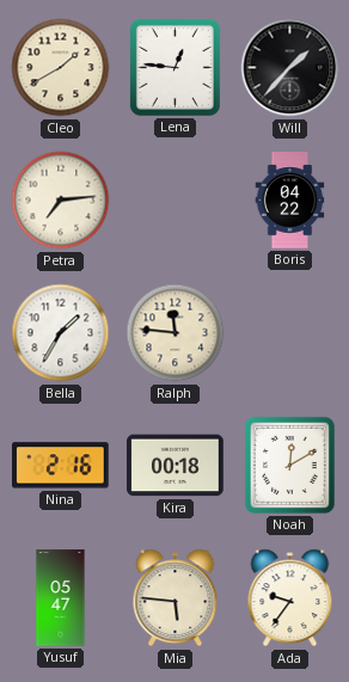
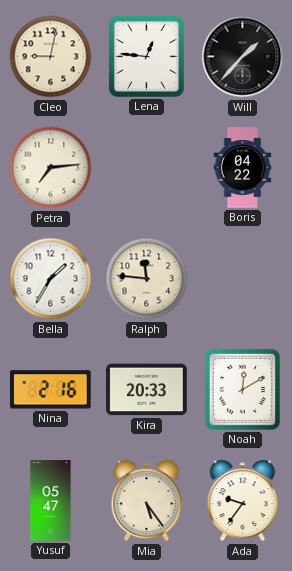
Cleo: 1:40 -> 9:02 (51, 57)
Kira: 00:18 -> 20:33 (147, 390)
Mia: 5:46 -> 5:24 (147, 501)
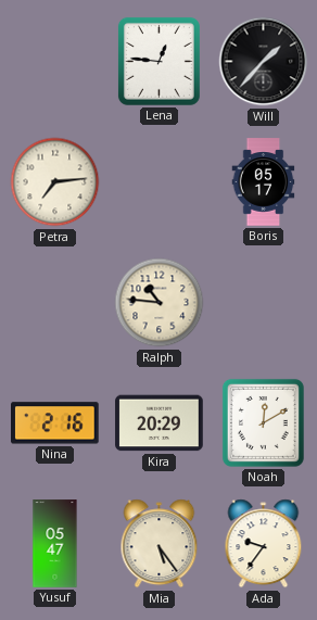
Cleo: 9:02 -> none (51, 57)
Boris: 04:22 -> 05:17 (264, 182)
Bella: 1:35 -> none (51, 279)
Ralph: 11:46 -> 10:46 (160, 303)
Kira: 20:33 -> 20:29 (160, 423)
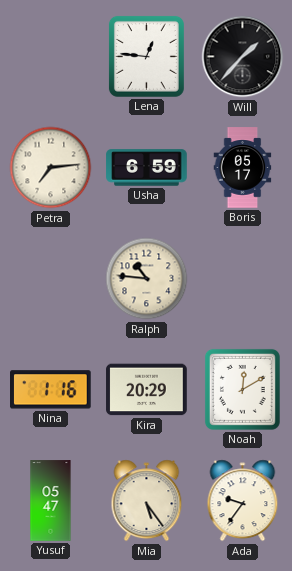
Usha: none -> 6:59 (147, 168)
Nina: 2:16 -> 1:16 (51, 390)
